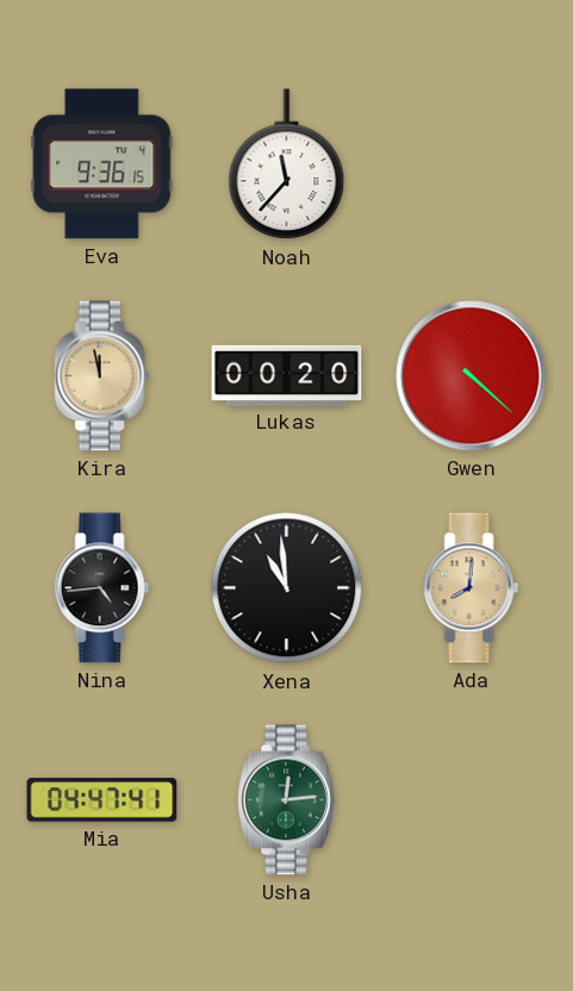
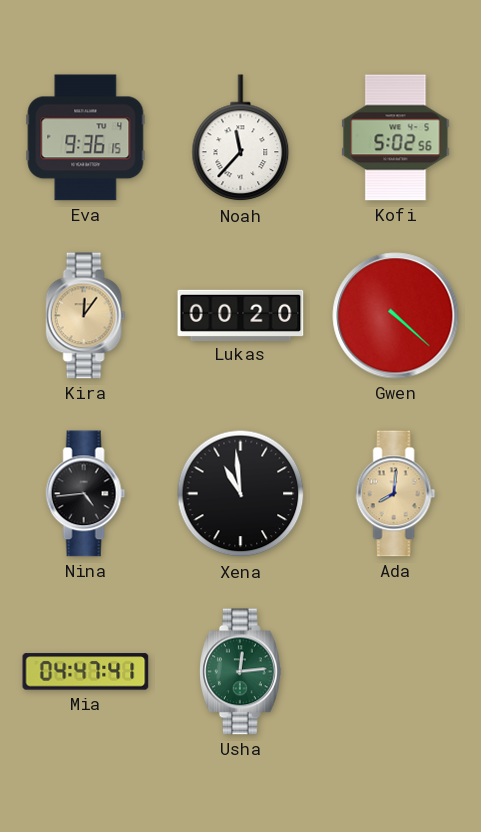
Kofi: none -> 5:02 (396, 138)
Kira: 11:58 -> 12:06 (86, 316)
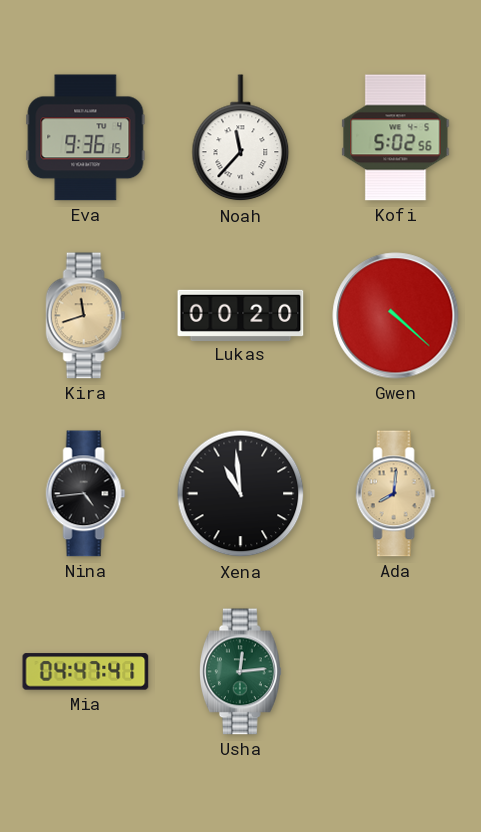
Kira: 12:06 -> 11:42 (86, 316)
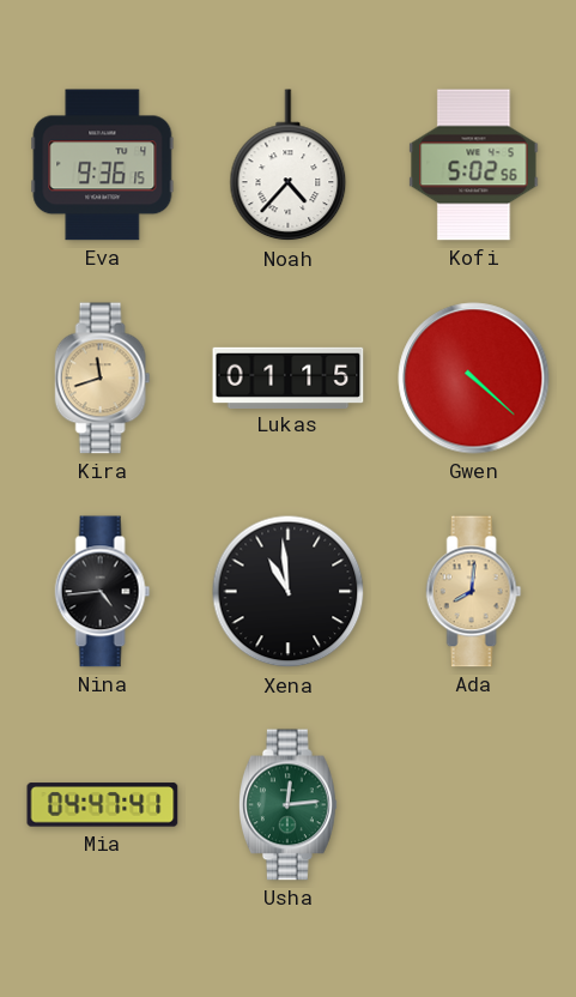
Noah: 11:37 -> 4:37 (289, 165)
Lukas: 00:20 -> 01:15 (289, 377)
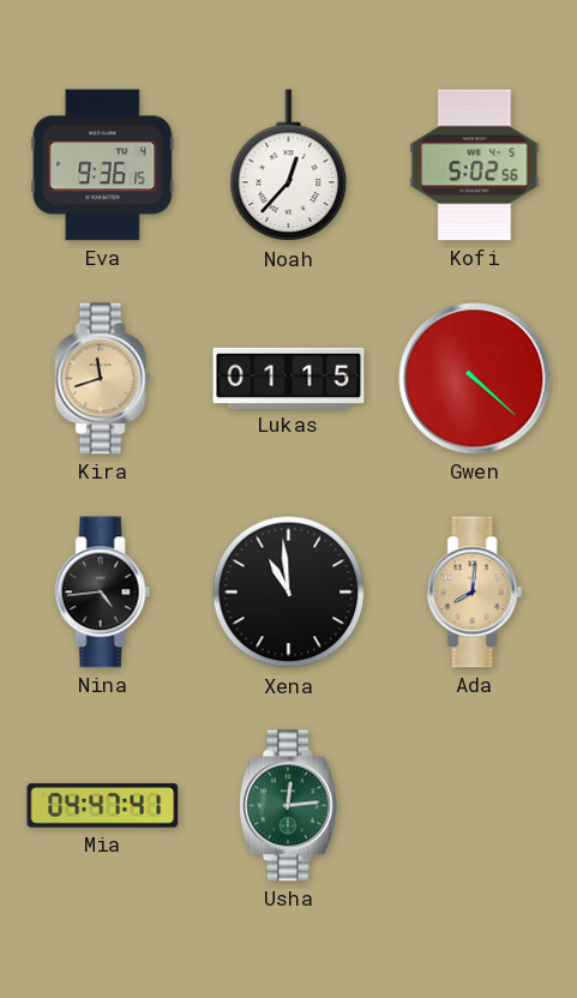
Noah: 4:37 -> 12:37 (289, 166)
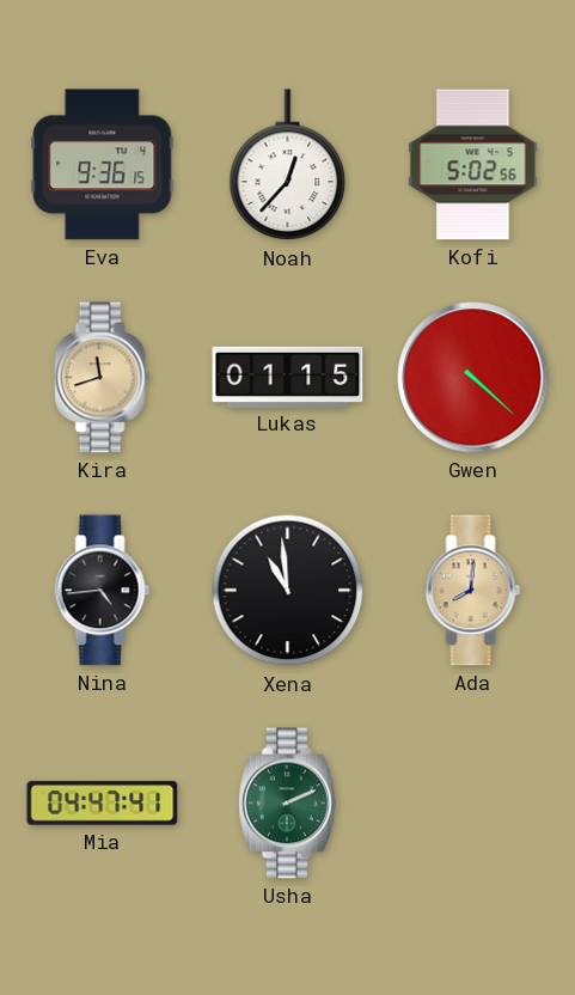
Usha: 12:14 -> 2:11 (288, 804)
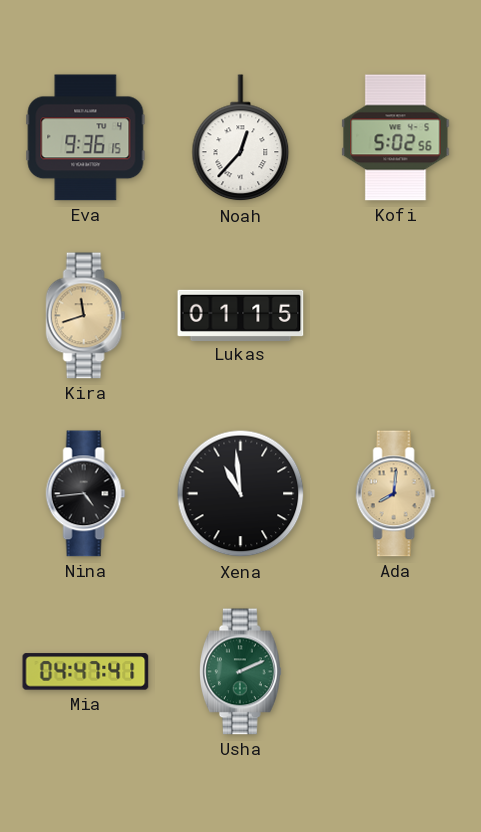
Gwen: 4:22 -> none (473, 378)
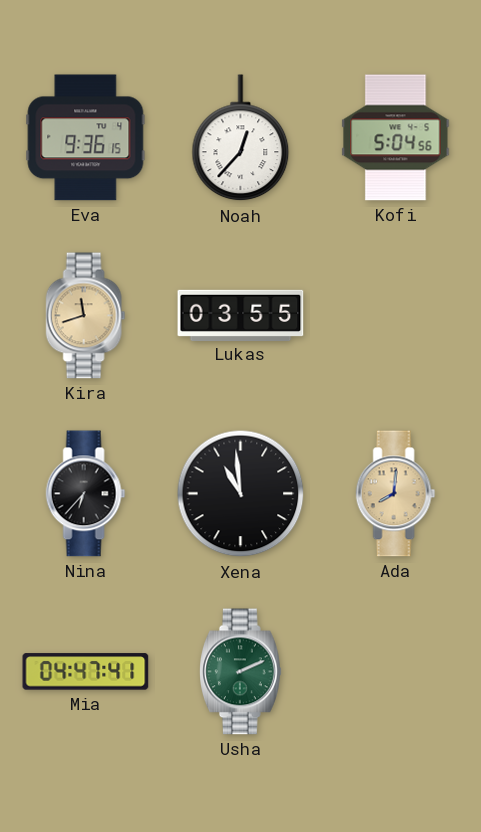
Kofi: 5:02 -> 5:04 (396, 138)
Lukas: 01:15 -> 03:55 (241, 315)
Nina: 4:44 -> 6:37 (86, 494)
